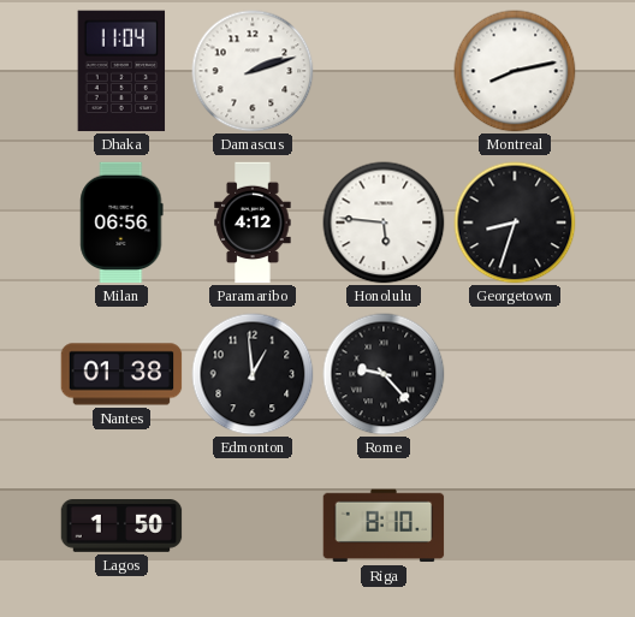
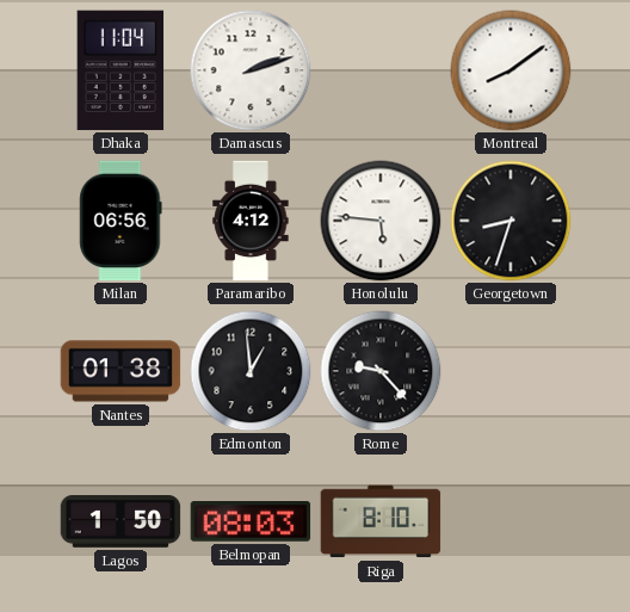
Montreal: 8:13 -> 8:09 (511, 70)
Belmopan: none -> 08:03 (251, 521)
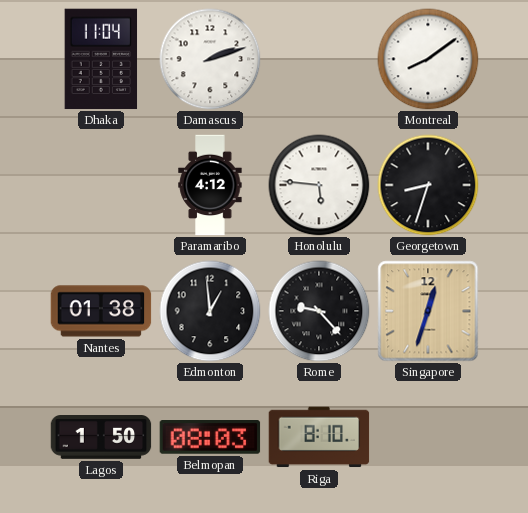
Milan: 06:56 -> none (121, 221)
Singapore: none -> 12:33 (428, 311)
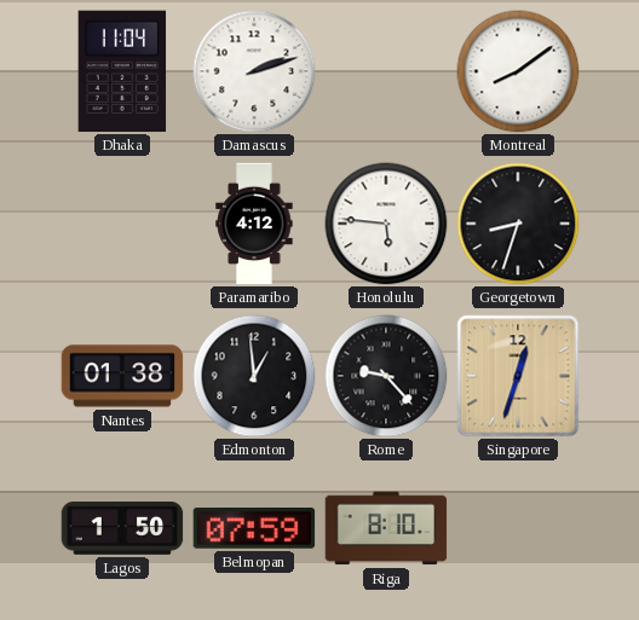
Belmopan: 08:03 -> 07:59 (254, 528)
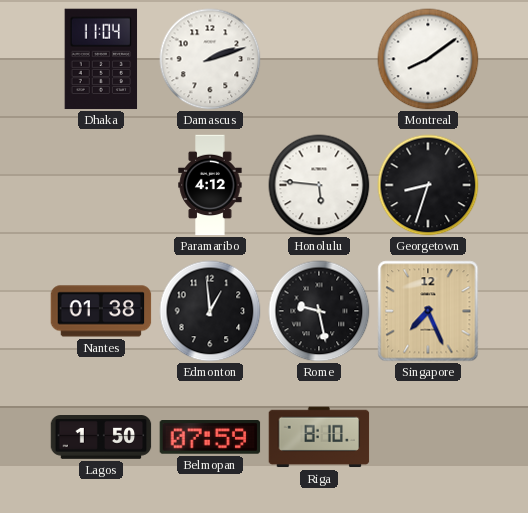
Rome: 9:23 -> 9:28 (319, 311)
Singapore: 12:33 -> 7:26 (428, 311)
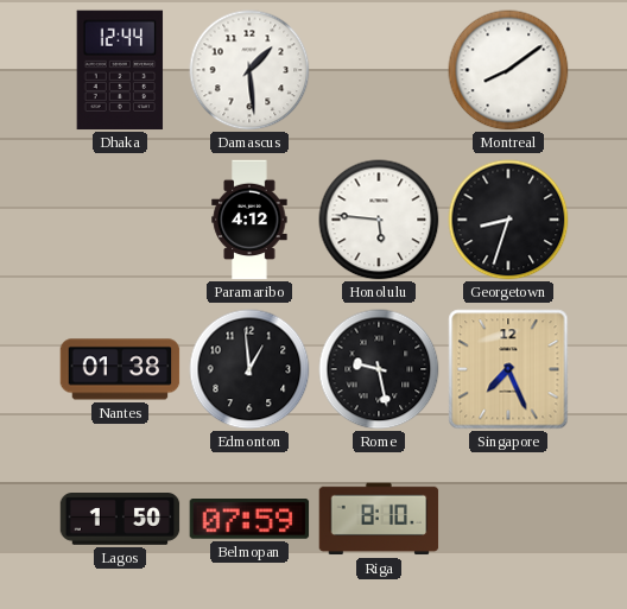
Dhaka: 11:04 -> 12:44 (120, 70)
Damascus: 2:12 -> 1:29 (249, 70)
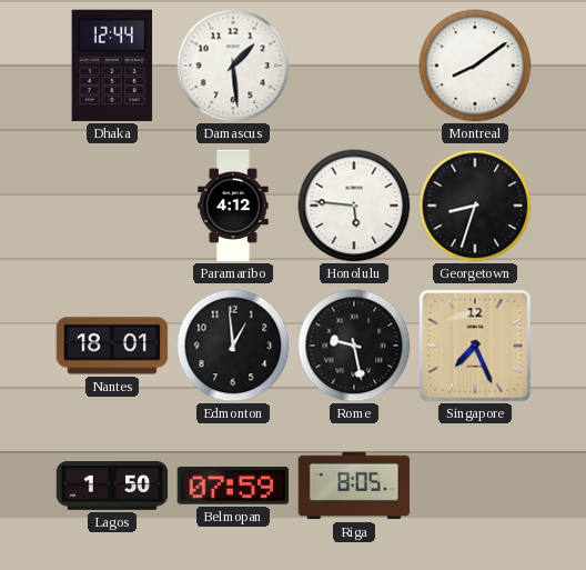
Nantes: 01:38 -> 18:01 (112, 346)
Riga: 8:10 -> 8:05 (354, 486)
